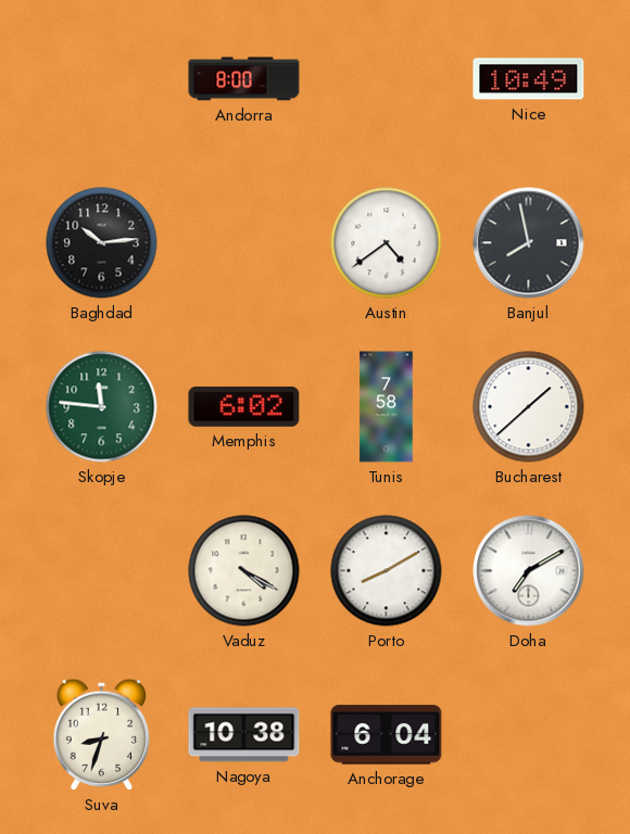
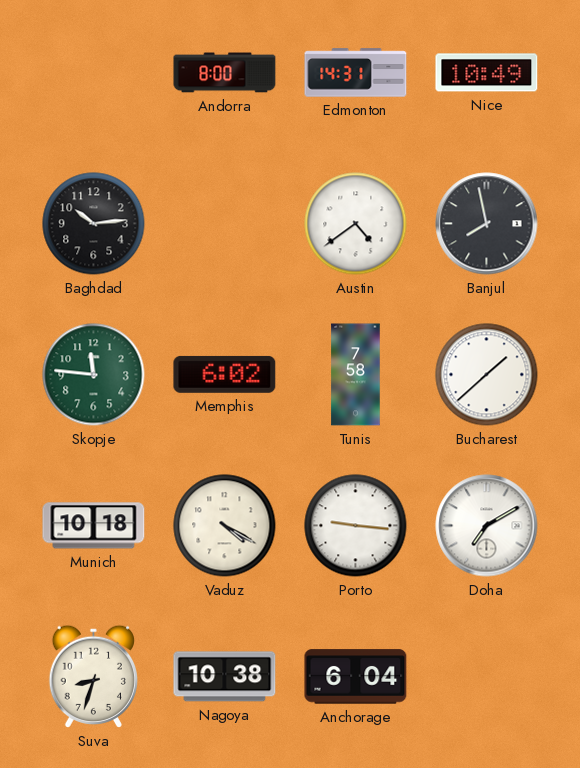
Edmonton: none -> 14:31 (356, 73)
Munich: none -> 10:18 (94, 526)
Porto: 8:10 -> 9:16 (356, 526)
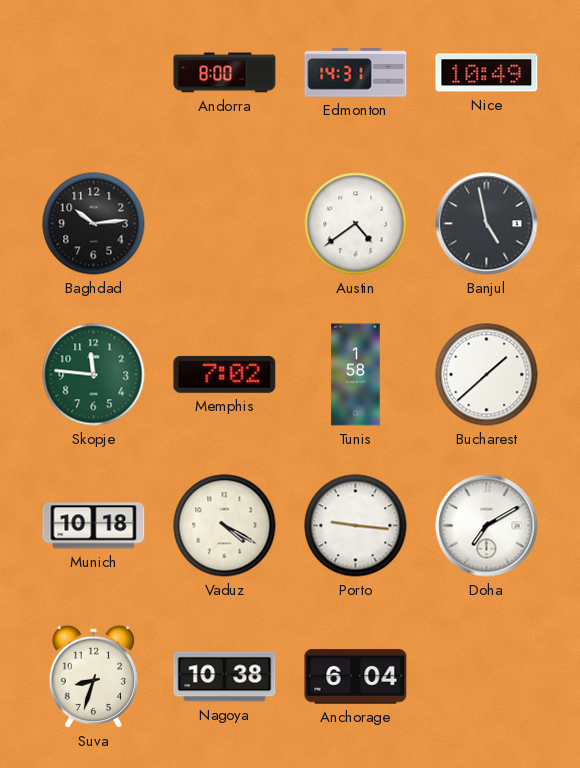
Banjul: 7:58 -> 4:58 (487, 224)
Memphis: 6:02 -> 7:02 (225, 374)
Tunis: 7:58 -> 1:58 (356, 375)
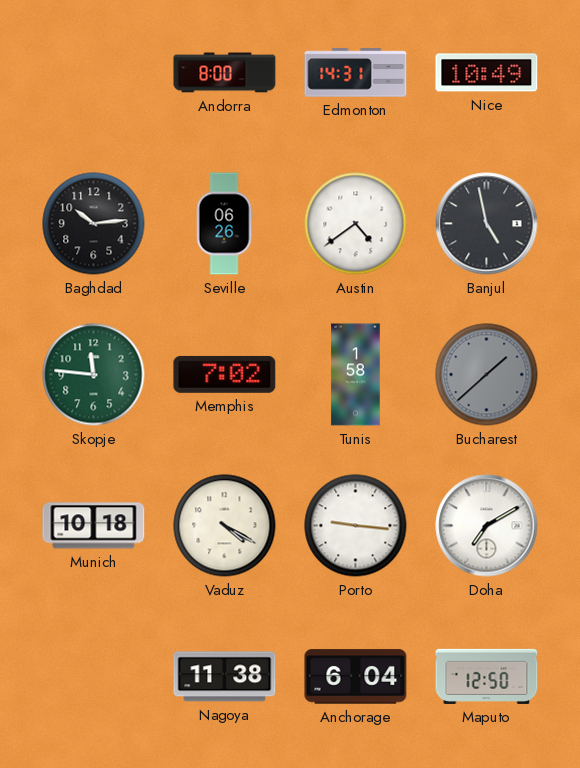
Seville: none -> 06:26 (224, 224)
Bucharest dial: white -> grey (487, 375)
Suva: 8:33 -> none (93, 676)
Nagoya: 10:38 -> 11:38 (225, 677)
Maputo: none -> 12:50 (487, 676)
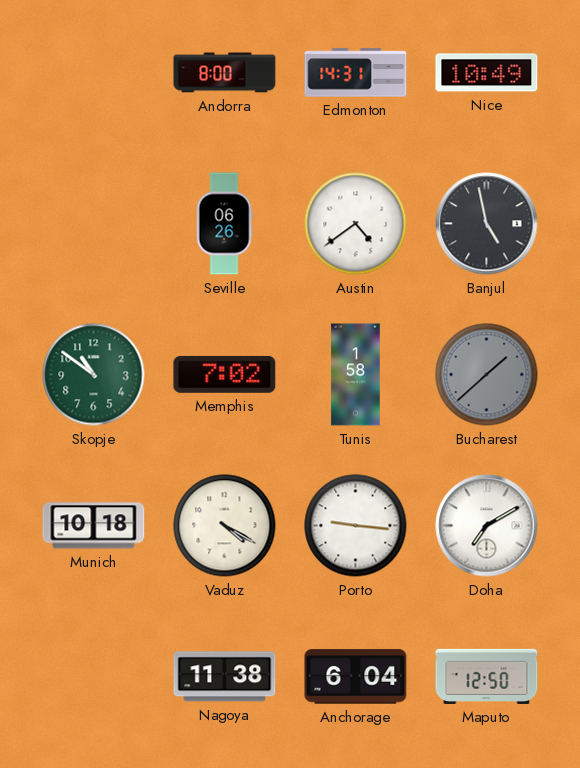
Baghdad: 10:14 -> none (94, 224)
Skopje: 11:46 -> 10:51 (94, 375)
